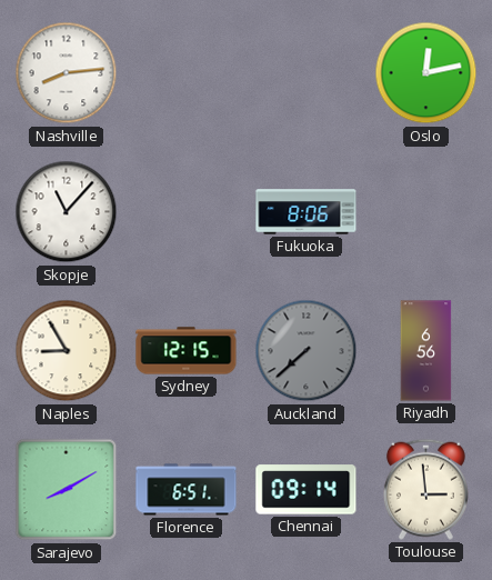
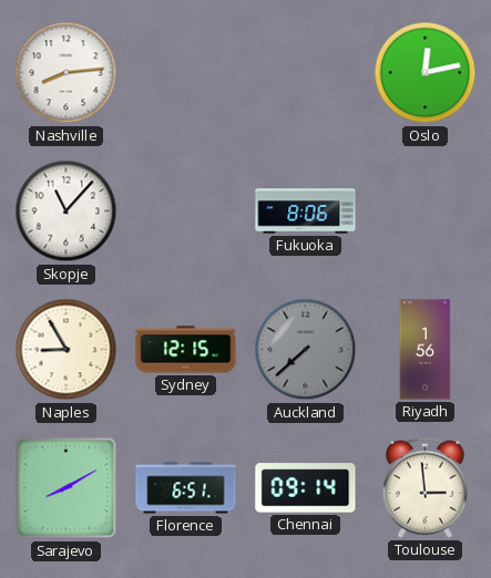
Riyadh: 6:56 -> 1:56 (426, 350)
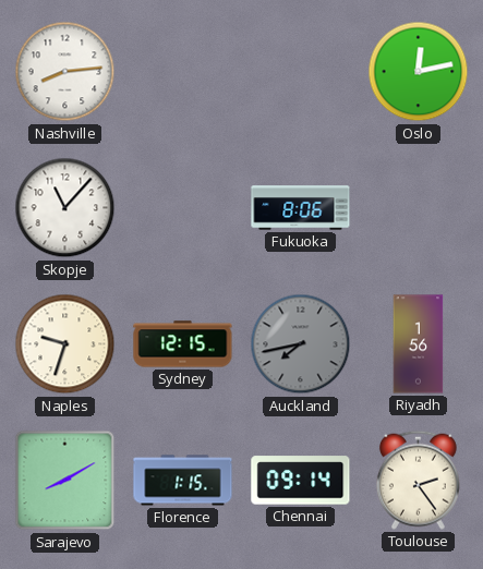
Naples: 8:55 -> 9:33 (65, 344)
Auckland: 7:38 -> 7:43 (301, 344)
Florence: 6:51 -> 1:15 (183, 481)
Toulouse: 2:59 -> 2:24 (418, 480)
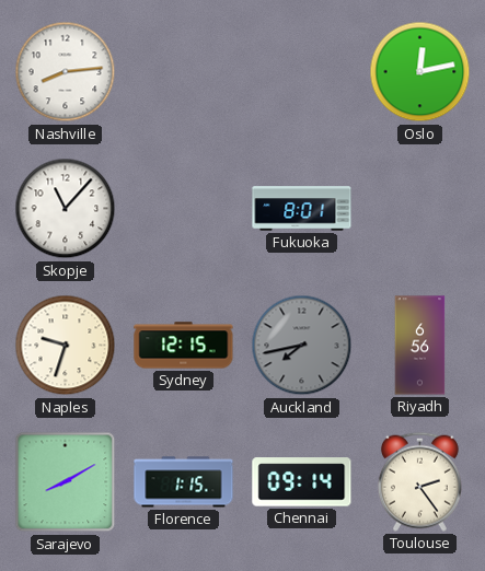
Fukuoka: 8:06 -> 8:01 (302, 209)
Riyadh: 1:56 -> 6:56 (420, 346)
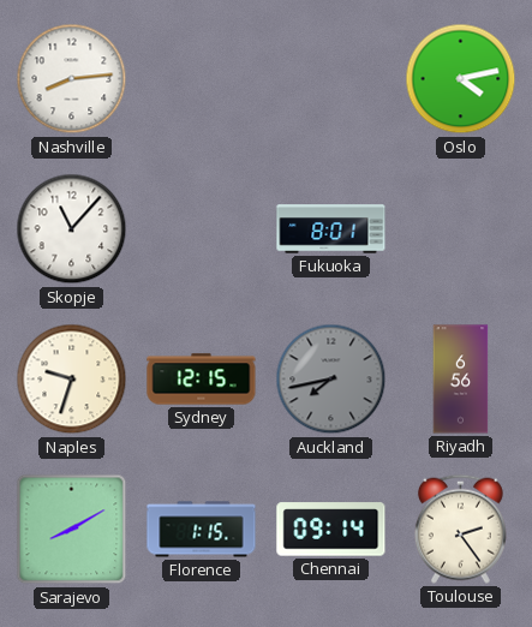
Oslo: 12:13 -> 4:13 (461, 79)
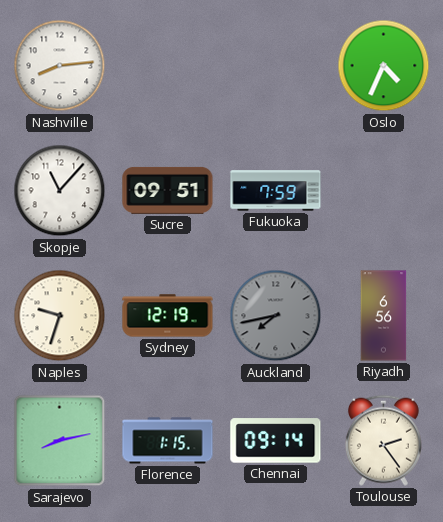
Oslo: 4:13 -> 4:34 (384, 66)
Sucre: none -> 09:51 (168, 190)
Fukuoka: 8:01 -> 7:59 (276, 191)
Sydney: 12:15 -> 12:19 (168, 316)
Sarajevo: 8:10 -> 8:13 (60, 441)
